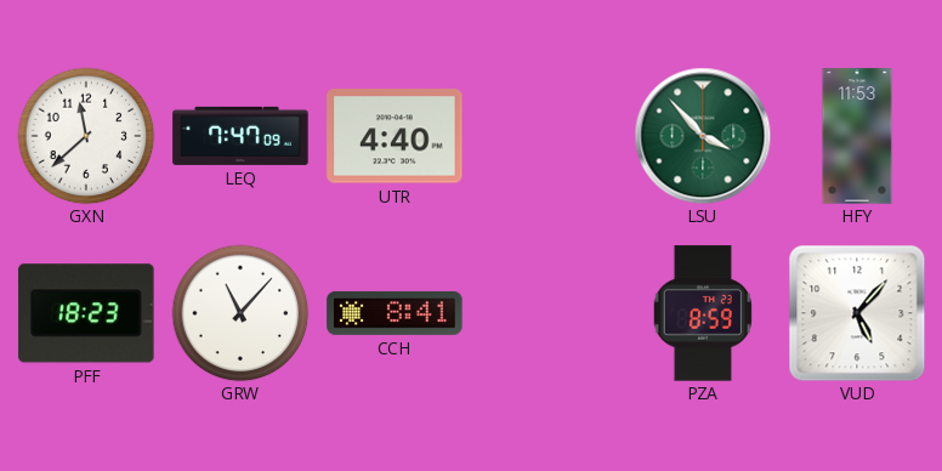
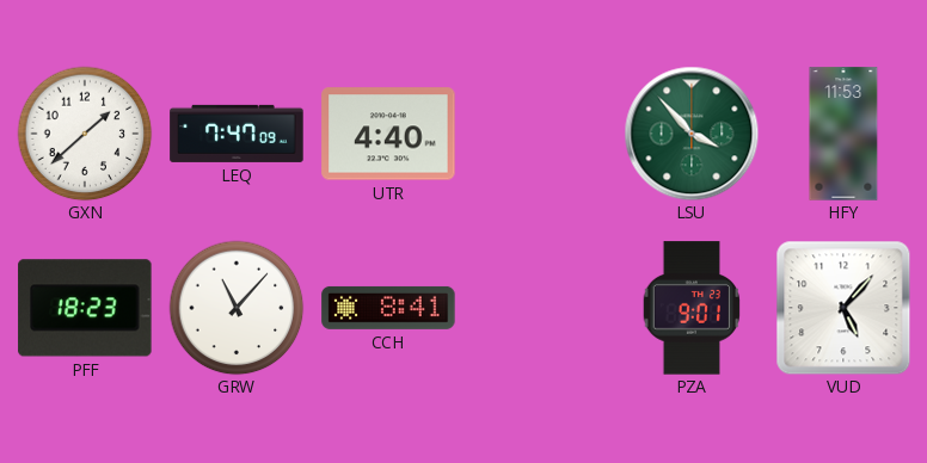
GXN: 11:38 -> 1:38 (85, 134)
PZA: 8:59 -> 9:01 (692, 308)
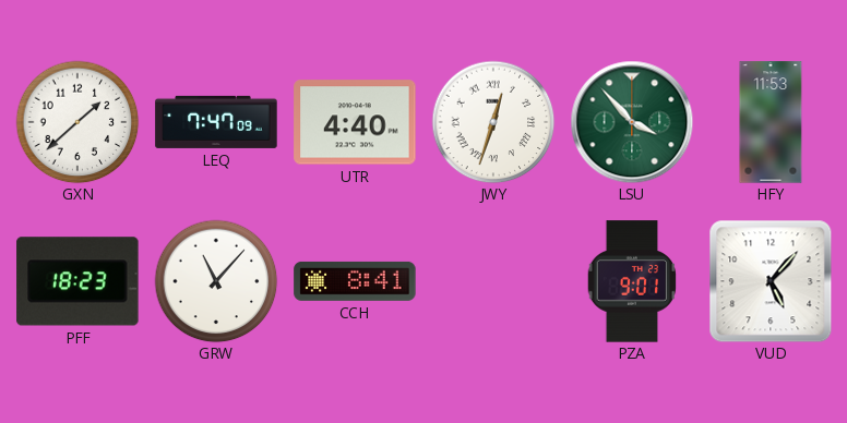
JWY: none -> 12:33 (493, 122)
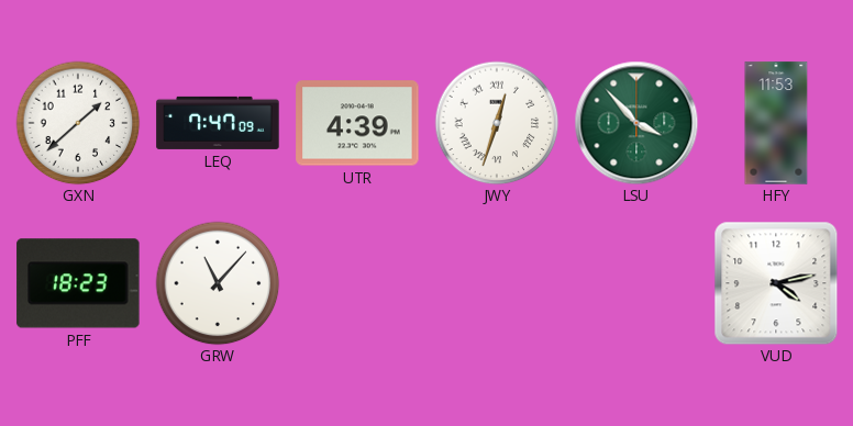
UTR: 4:40 -> 4:39 (357, 123)
CCH: 8:41 -> none (355, 281)
PZA: 9:01 -> none (632, 281)
VUD: 5:07 -> 4:13 (776, 283)
